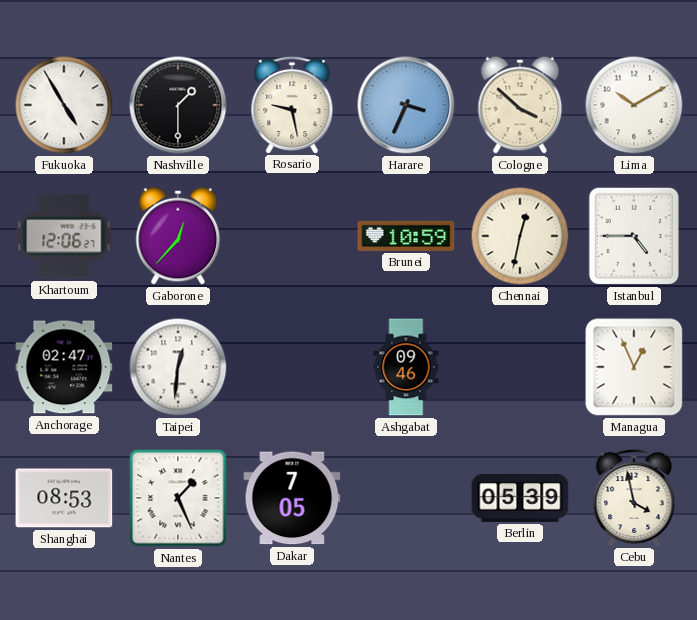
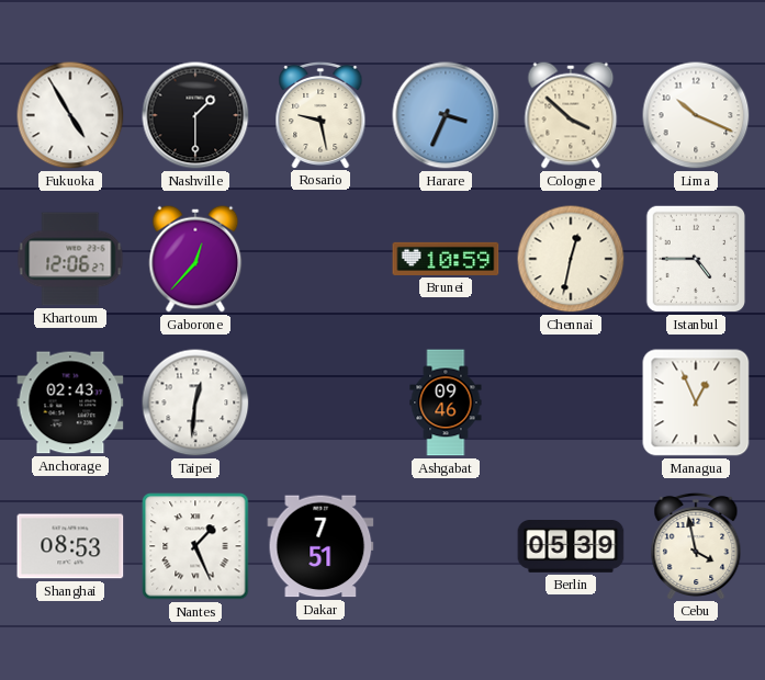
Lima: 10:10 -> 10:19 (696, 115)
Anchorage: 02:47 -> 02:43 (70, 403)
Dakar: 7:05 -> 7:51 (320, 546)
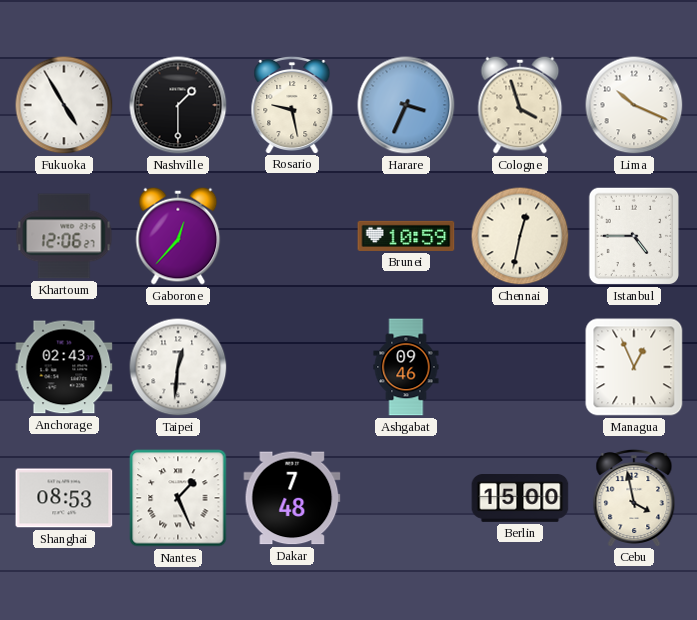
Cologne: 3:52 -> 3:57 (520, 105)
Dakar: 7:51 -> 7:48 (292, 498)
Berlin: 05:39 -> 15:00 (520, 499)
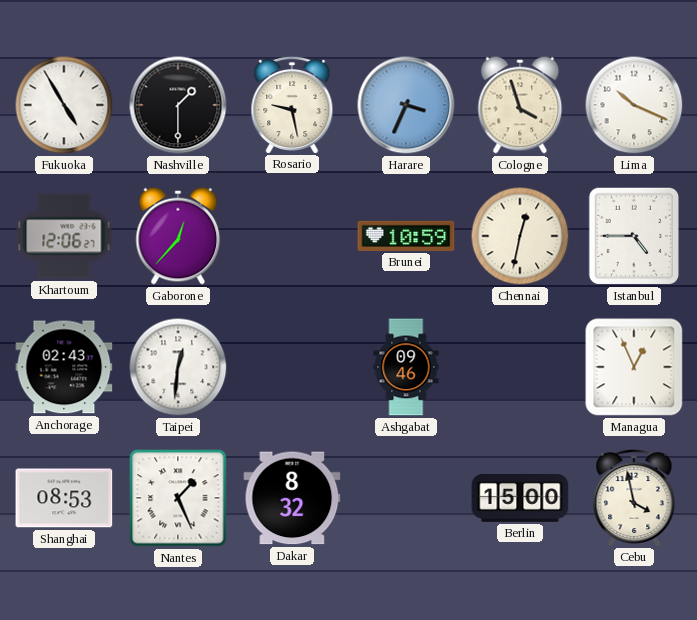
Dakar: 7:48 -> 8:32 (292, 498)
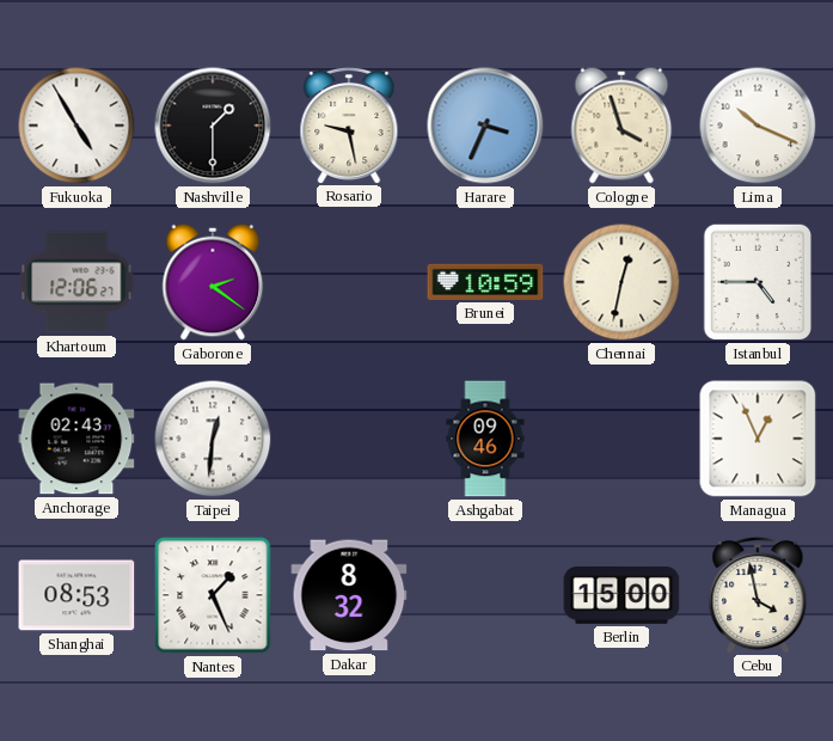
Gaborone: 12:37 -> 2:21 (213, 282)
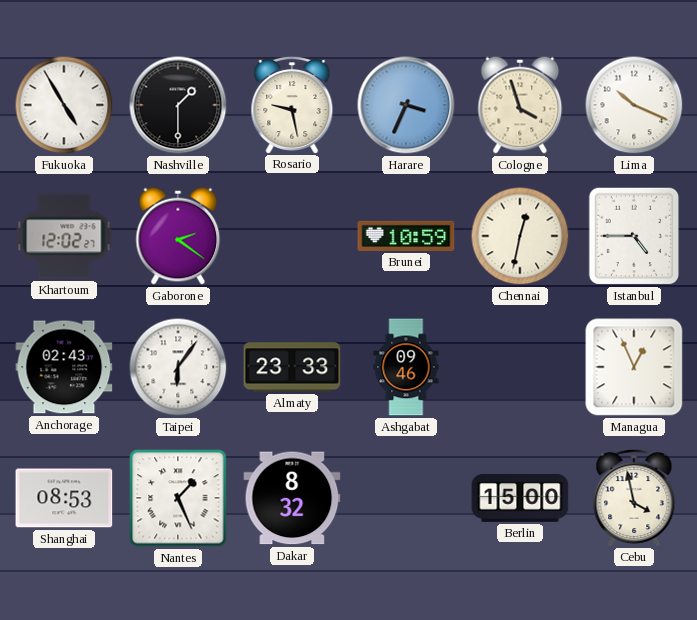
Khartoum: 12:06 -> 12:02 (64, 236)
Taipei: 12:31 -> 6:06 (178, 367)
Almaty: none -> 23:33 (292, 367)
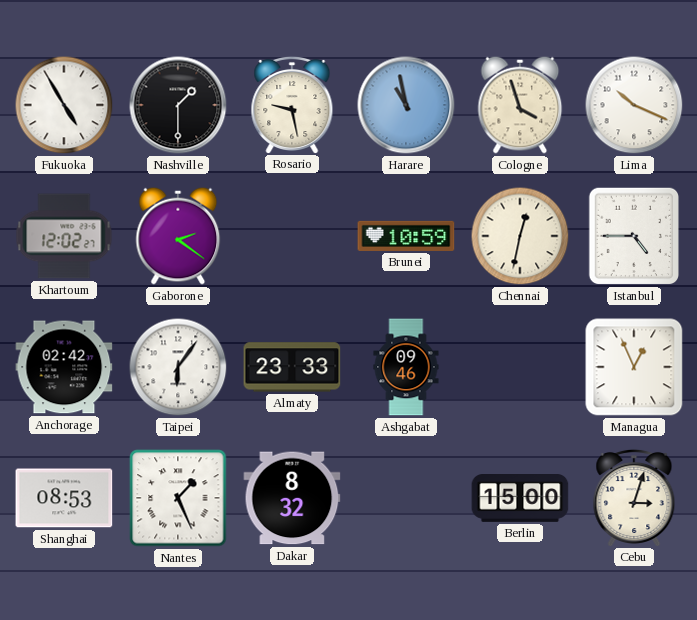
Harare: 3:34 -> 10:58 (406, 105)
Anchorage: 02:43 -> 02:42 (64, 367)
Cebu: 3:58 -> 3:03 (634, 497)
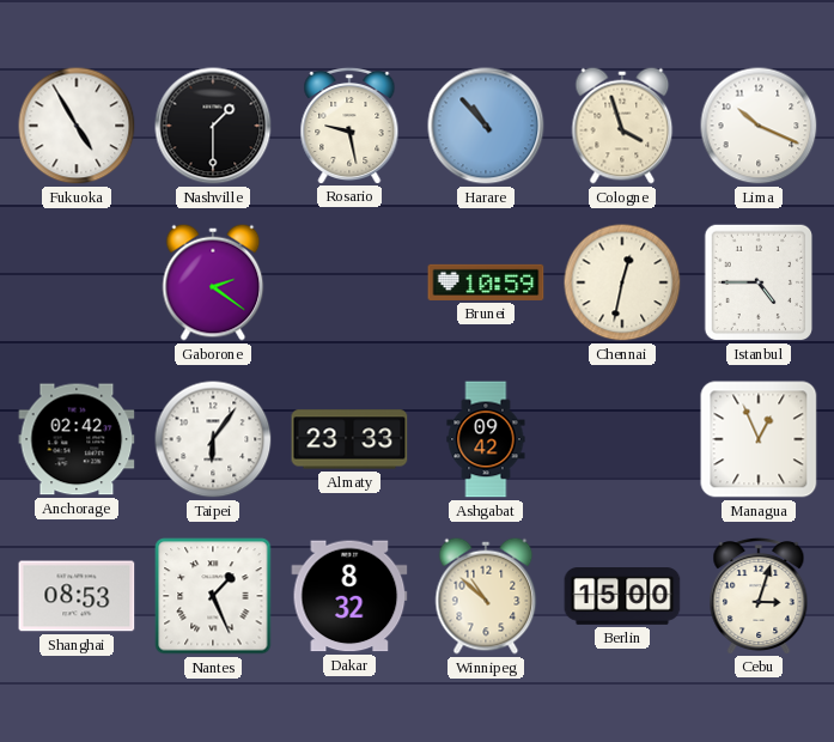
Harare: 10:58 -> 10:53 (486, 126)
Khartoum: 12:02 -> none (64, 236)
Ashgabat: 09:46 -> 09:42 (486, 439)
Winnipeg: none -> 10:52 (486, 596)
